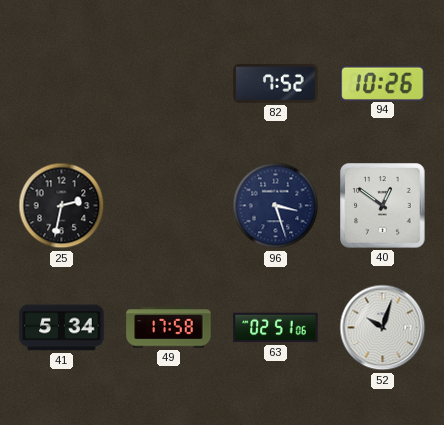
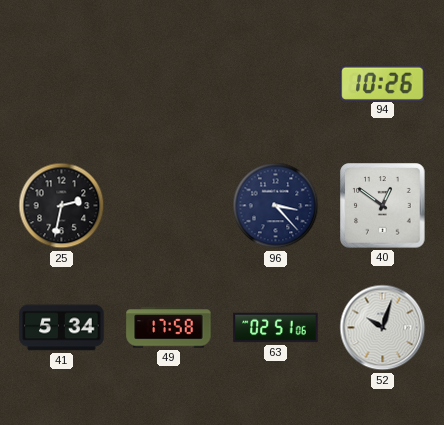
82: 7:52 -> none (276, 83)
96: 3:27 -> 3:23 (276, 206)
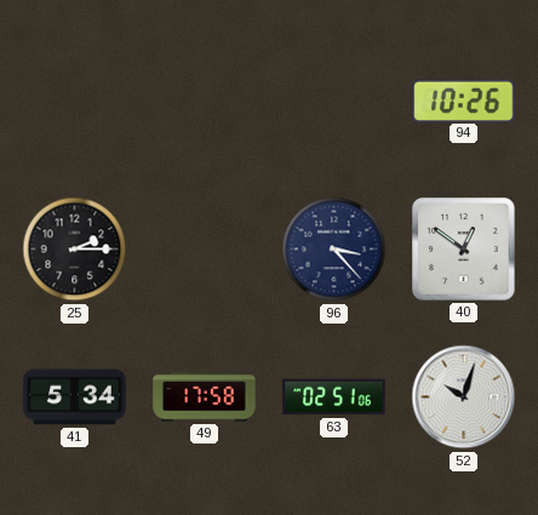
25: 2:32 -> 2:15 (75, 250)
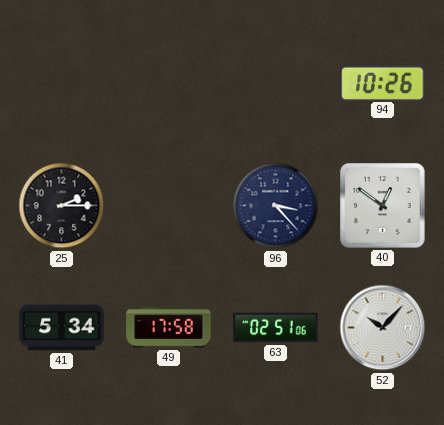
52: 10:03 -> 10:07 (383, 328)
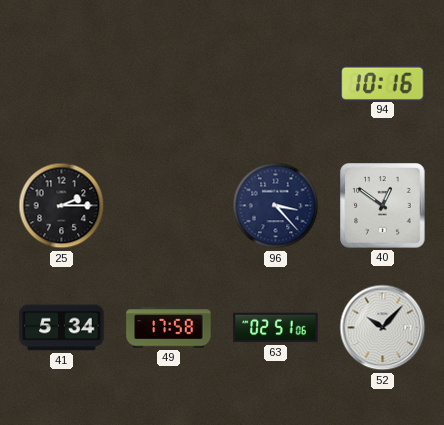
94: 10:26 -> 10:16 (383, 83)
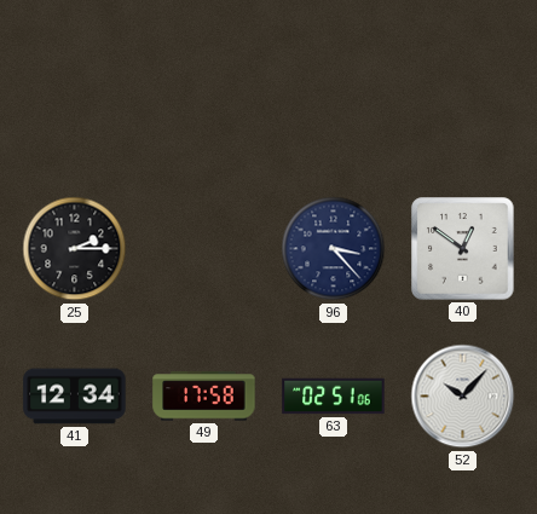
94: 10:16 -> none (383, 83)
41: 5:34 -> 12:34 (75, 397)
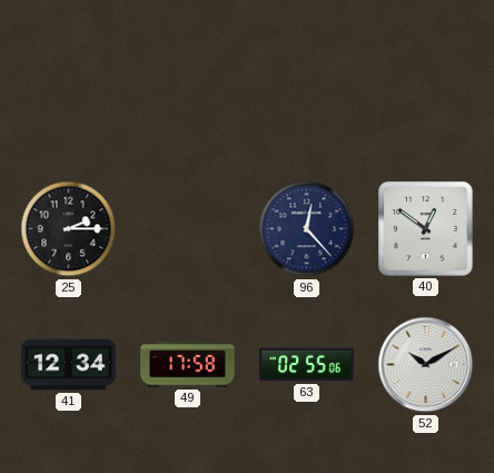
96: 3:23 -> 12:23 (307, 229)
63: 02:51 -> 02:55 (307, 365)
52: 10:07 -> 10:10 (426, 365)
